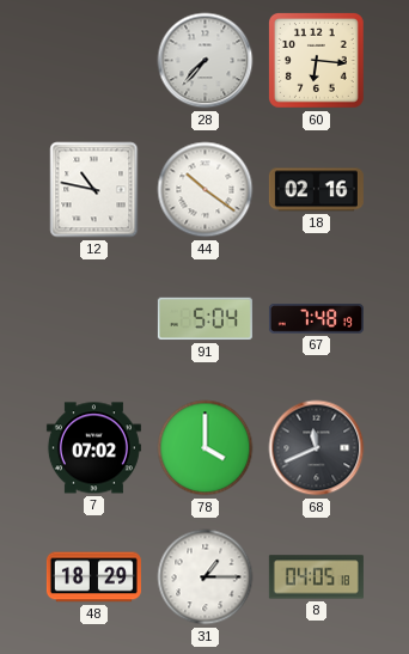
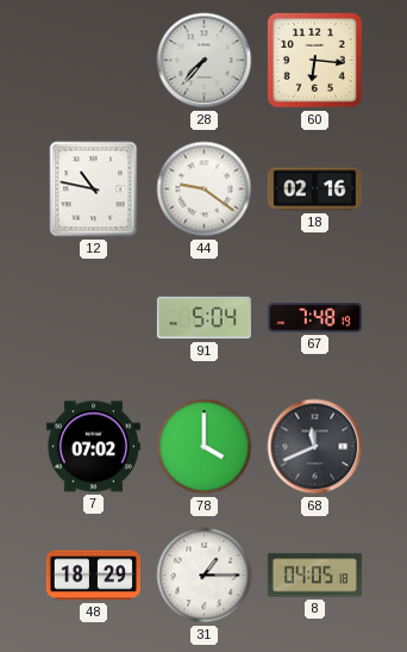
44: 10:21 -> 9:21 (205, 190)
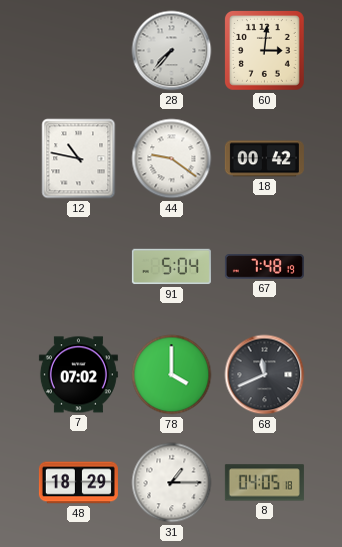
60: 6:16 -> 3:01 (264, 50)
18: 02:16 -> 00:42 (264, 159)
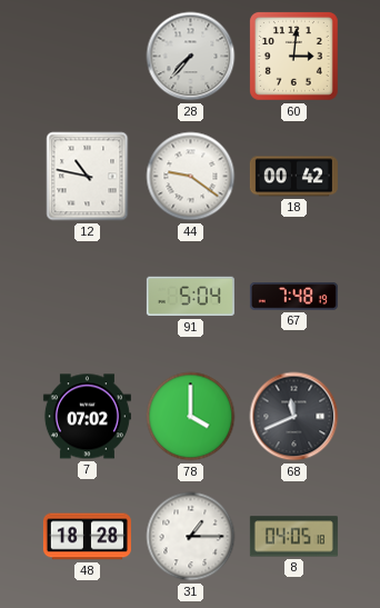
48: 18:29 -> 18:28 (87, 537)
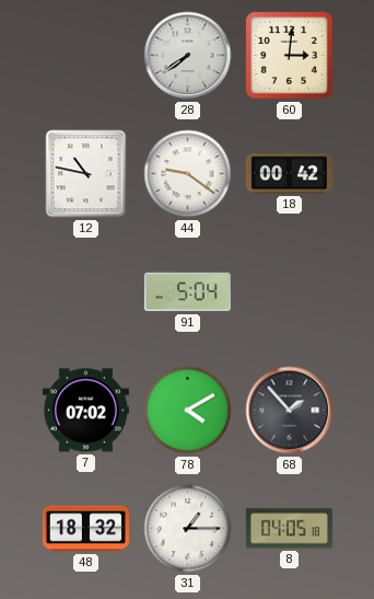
28: 7:37 -> 7:39 (188, 56)
67: 7:48 -> none (293, 297)
78: 4:00 -> 4:10 (188, 411)
68: 11:41 -> 1:53 (290, 411)
48: 18:28 -> 18:32 (85, 529)
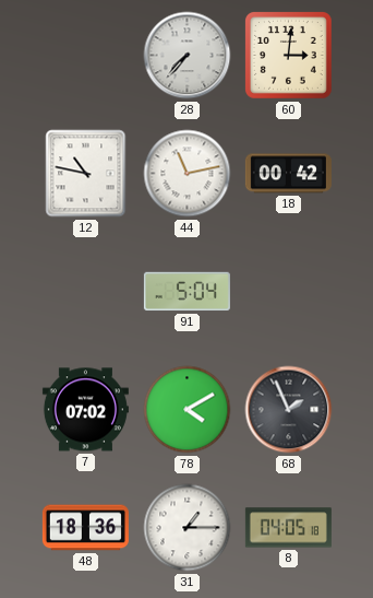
28: 7:39 -> 7:37 (188, 56)
44: 9:21 -> 11:13 (188, 174)
68: 1:53 -> 1:56 (289, 410)
48: 18:32 -> 18:36 (85, 528)
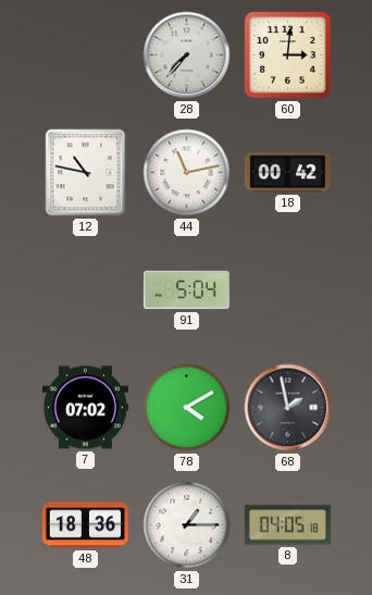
68: 1:56 -> 1:58 (288, 408)
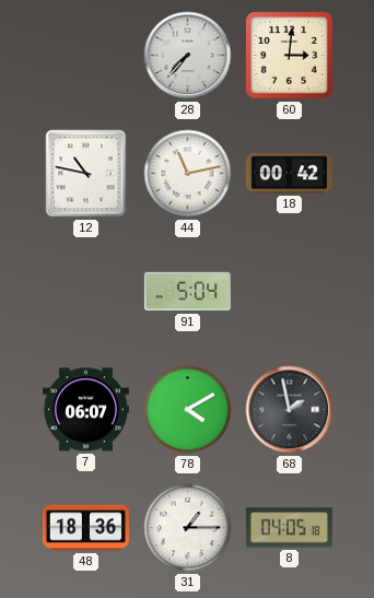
7: 07:02 -> 06:07 (85, 410)
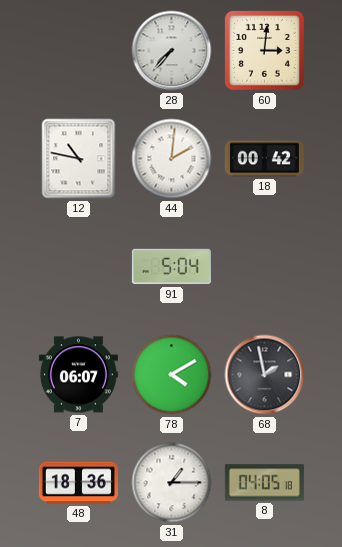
44: 11:13 -> 2:01 (172, 159)
